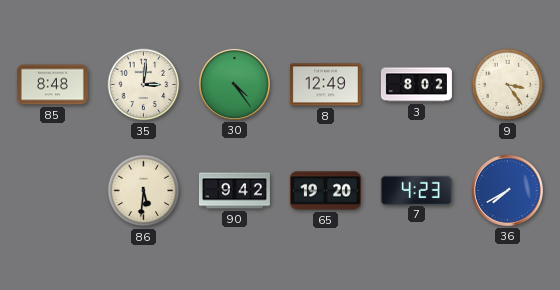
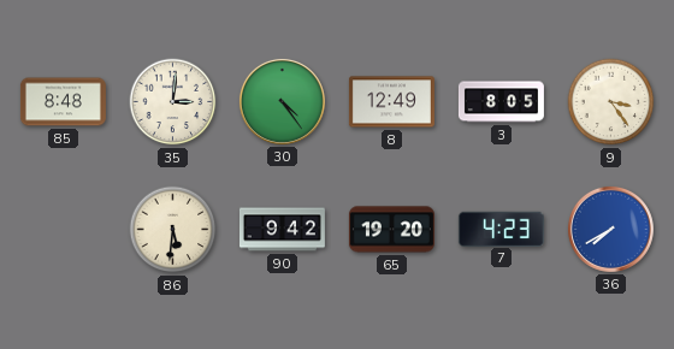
3: 8:02 -> 8:05 (501, 102)
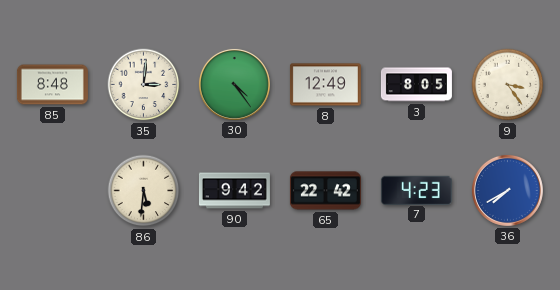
65: 19:20 -> 22:42 (325, 191)
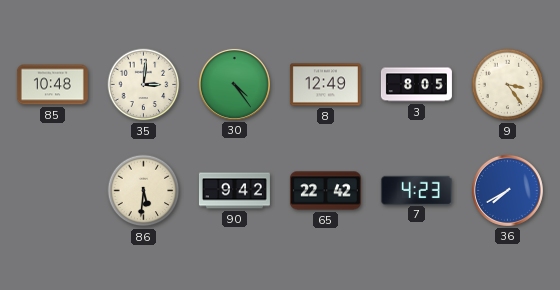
85: 8:48 -> 10:48 (52, 85)
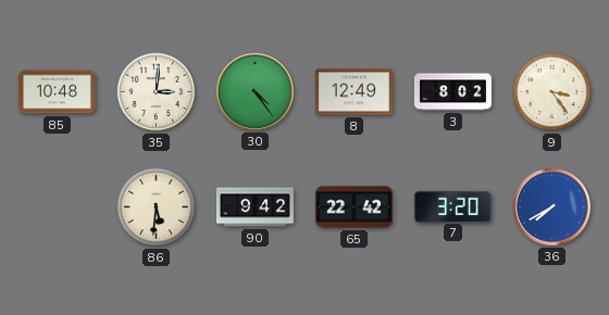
3: 8:05 -> 8:02 (452, 92)
7: 4:23 -> 3:20 (452, 206)
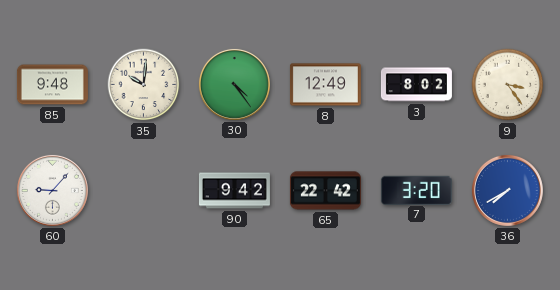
85: 10:48 -> 9:48 (52, 85)
35: 3:01 -> 10:01 (144, 85)
60: none -> 9:07 (52, 190)
86: 5:31 -> none (157, 207)
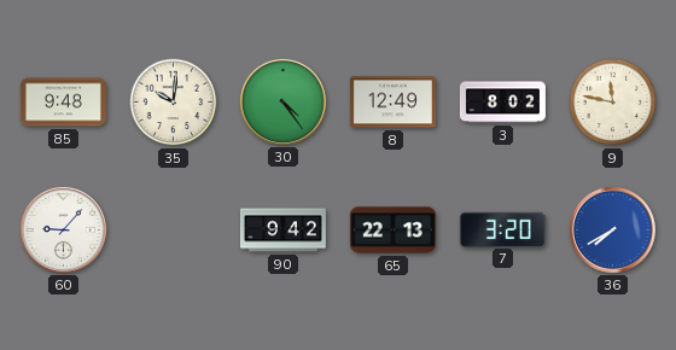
9: 3:24 -> 11:47 (613, 103)
65: 22:42 -> 22:13 (392, 231)
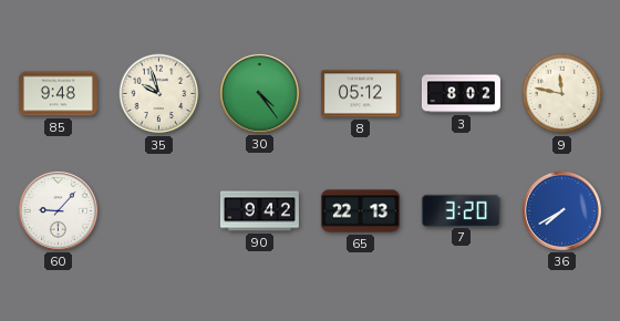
35: 10:01 -> 9:57 (159, 94)
8: 12:49 -> 05:12 (360, 94)
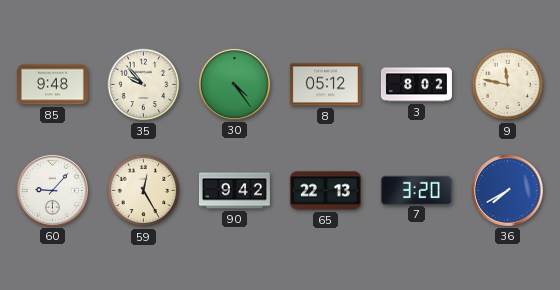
35: 9:57 -> 9:53 (144, 85)
59: none -> 12:25 (144, 191)
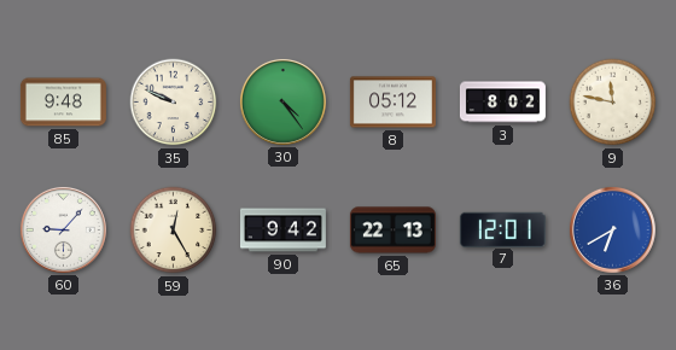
35: 9:53 -> 9:49 (174, 103)
7: 3:20 -> 12:01 (502, 229)
36: 7:40 -> 6:40 (612, 229)
